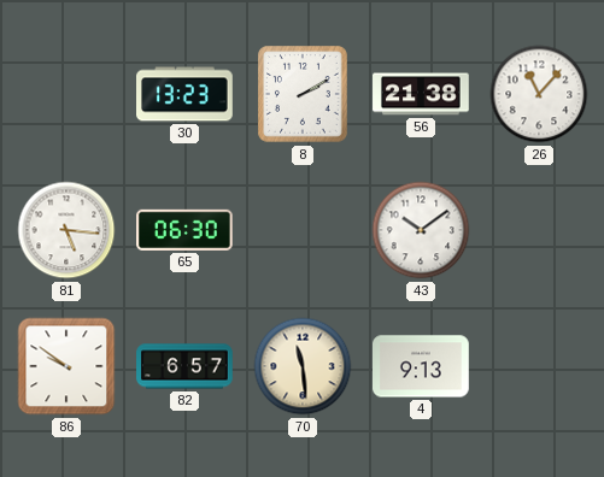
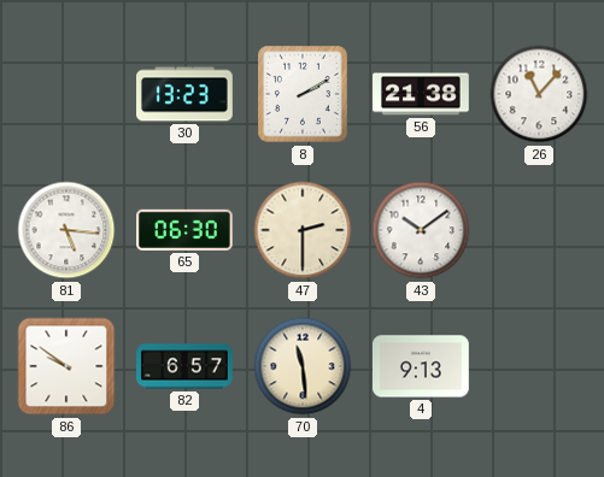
47: none -> 2:30 (303, 230)
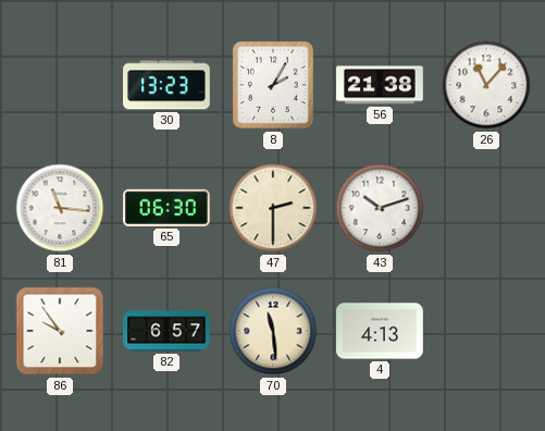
8: 2:10 -> 2:05 (274, 85)
81: 5:16 -> 11:16 (60, 208)
43: 10:09 -> 10:12 (380, 208)
86: 9:51 -> 9:54 (60, 331)
4: 9:13 -> 4:13 (381, 331)
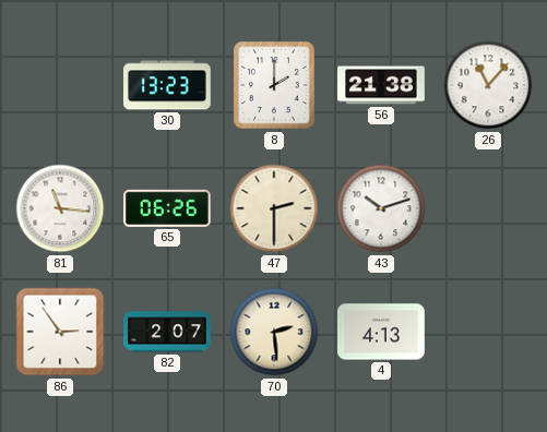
8: 2:05 -> 2:00 (275, 85)
65: 06:30 -> 06:26 (168, 208)
86: 9:54 -> 2:54 (60, 332)
82: 6:57 -> 2:07 (167, 332)
70: 11:29 -> 2:29 (274, 332)
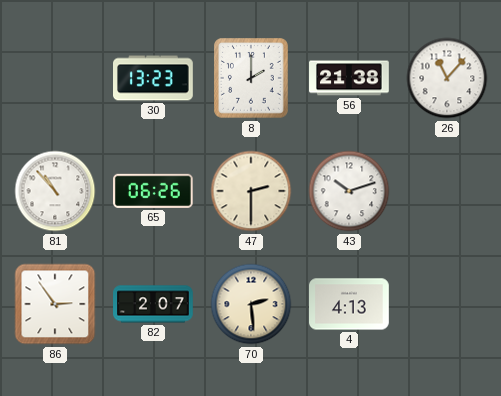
81: 11:16 -> 10:53 (55, 191)
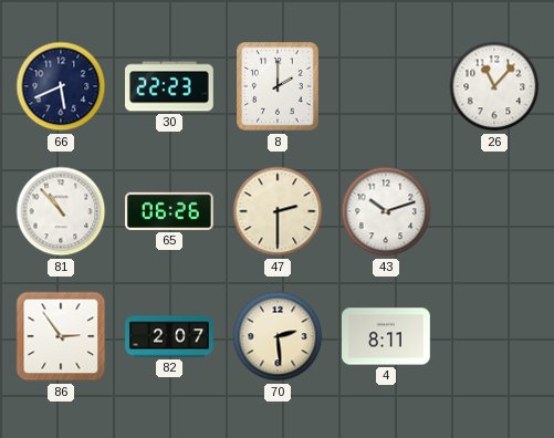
66: none -> 5:41 (61, 86)
30: 13:23 -> 22:23 (169, 86)
56: 21:38 -> none (349, 78)
4: 4:13 -> 8:11 (387, 336)
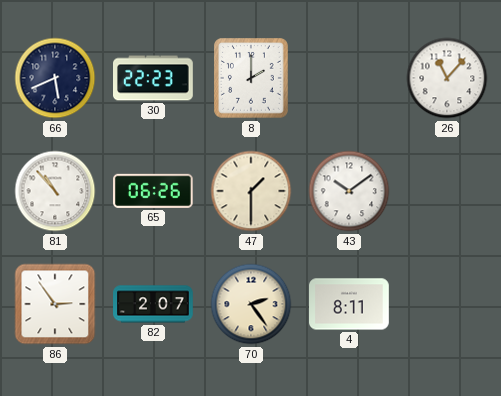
47: 2:30 -> 1:30 (251, 191)
43: 10:12 -> 10:09 (349, 191)
70: 2:29 -> 2:24 (251, 304)
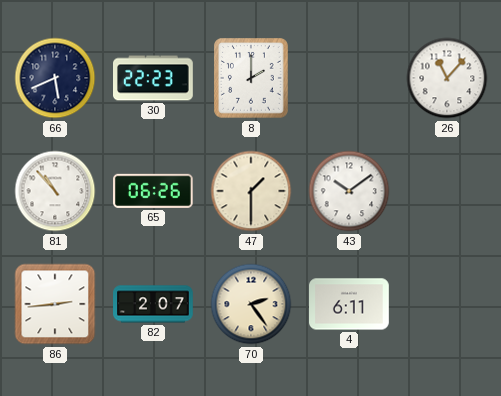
86: 2:54 -> 2:44 (55, 304)
4: 8:11 -> 6:11 (350, 304)
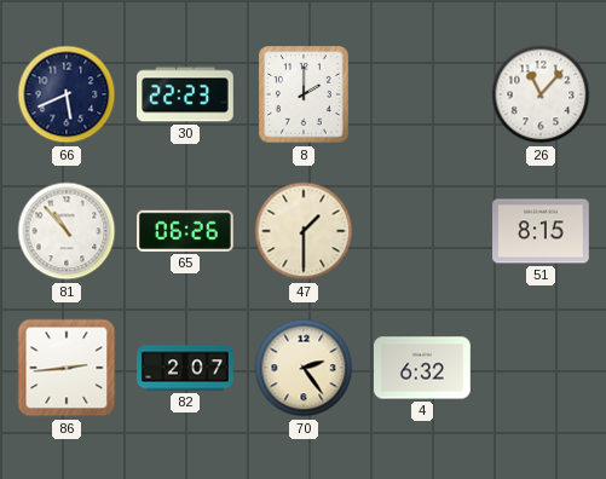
43: 10:09 -> none (349, 191)
51: none -> 8:15 (541, 231)
4: 6:11 -> 6:32 (423, 368)
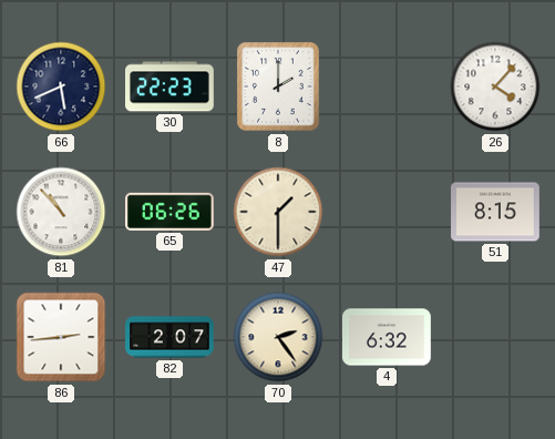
26: 11:07 -> 4:07 (495, 86)
